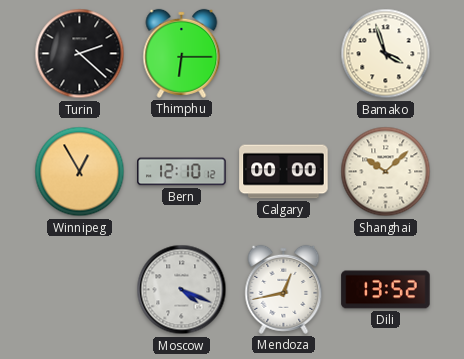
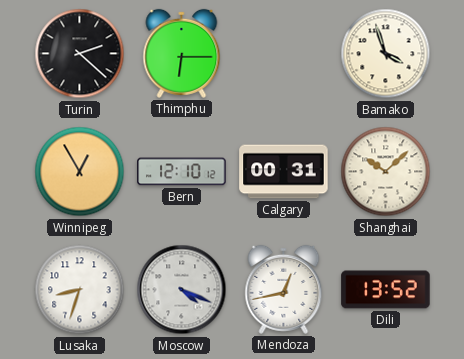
Calgary: 00:00 -> 00:31 (284, 172)
Lusaka: none -> 8:33 (80, 290)
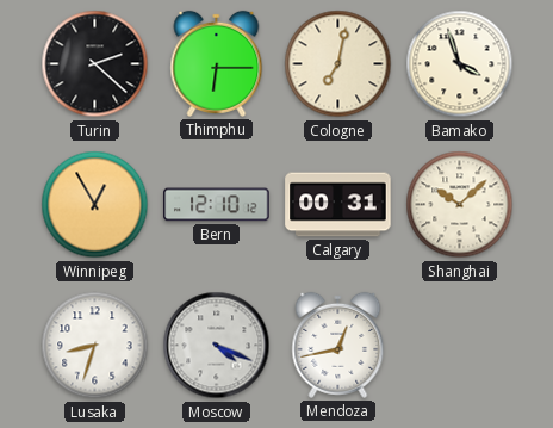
Cologne: none -> 7:02 (338, 64)
Dili: 13:52 -> none (386, 290)
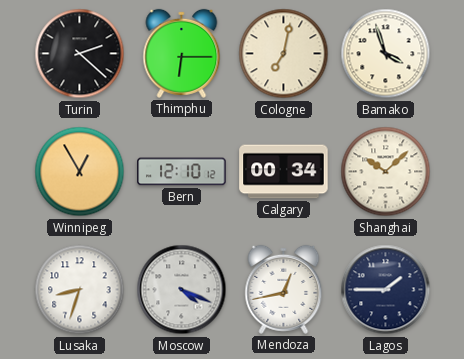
Calgary: 00:31 -> 00:34 (284, 172)
Lagos: none -> 1:45 (386, 290)
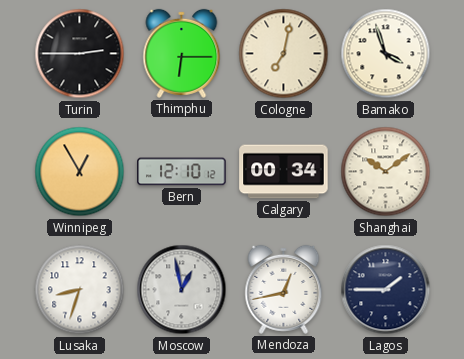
Turin: 2:22 -> 2:45 (80, 54)
Shanghai: 10:08 -> 10:09 (386, 172)
Moscow: 4:19 -> 12:58 (182, 290)
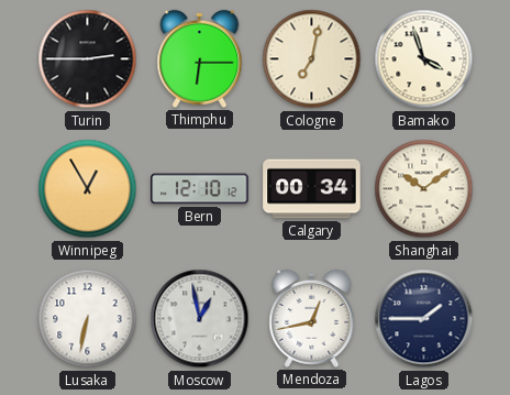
Lusaka: 8:33 -> 6:32 (88, 319)
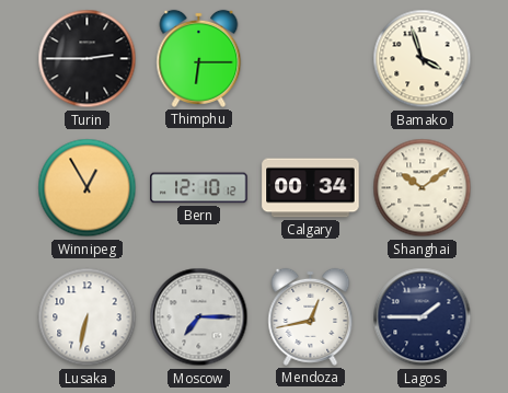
Cologne: 7:02 -> none (312, 59)
Moscow: 12:58 -> 7:15 (199, 317)
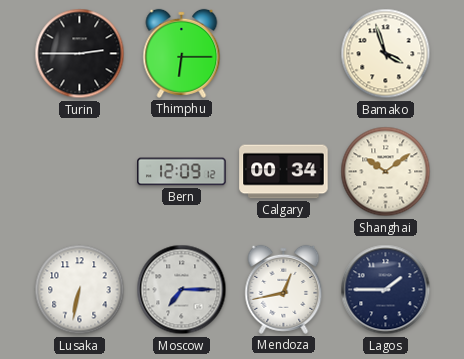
Winnipeg: 12:55 -> none (88, 188)
Bern: 12:10 -> 12:09 (182, 172)
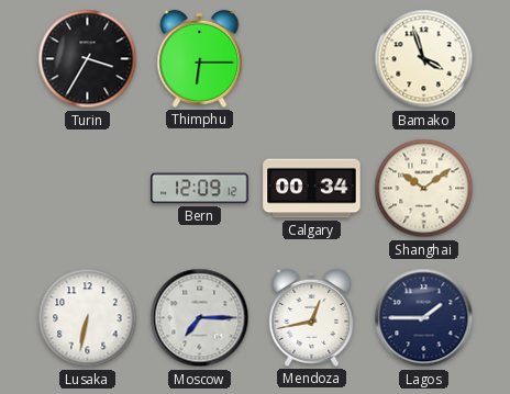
Turin: 2:45 -> 3:35 (88, 59)
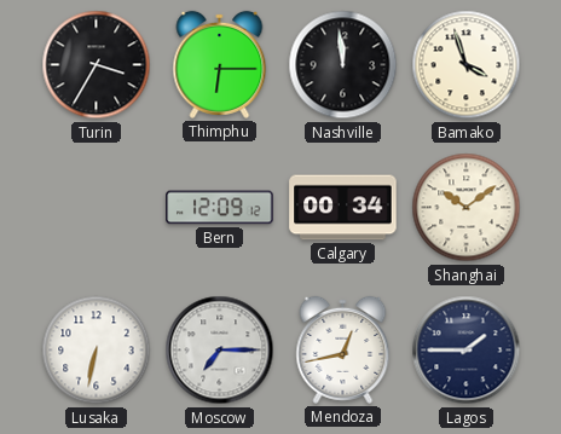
Nashville: none -> 11:59 (343, 65)
